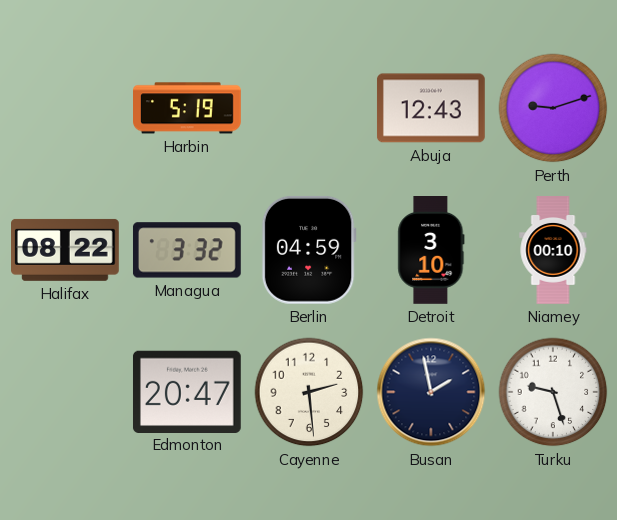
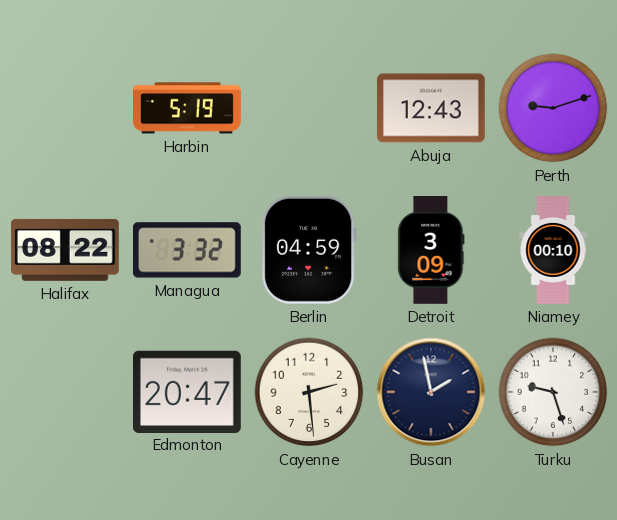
Detroit: 3:10 -> 3:09 (431, 251)
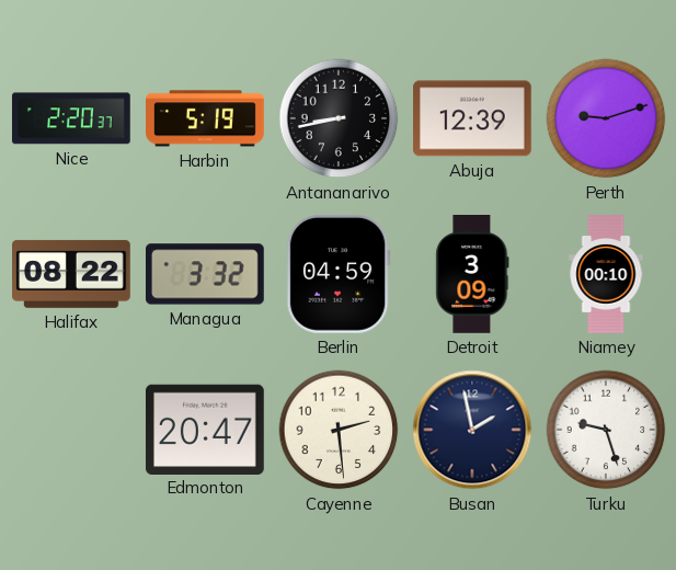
Nice: none -> 2:20 (71, 118)
Antananarivo: none -> 8:43 (339, 118)
Abuja: 12:43 -> 12:39 (472, 118)
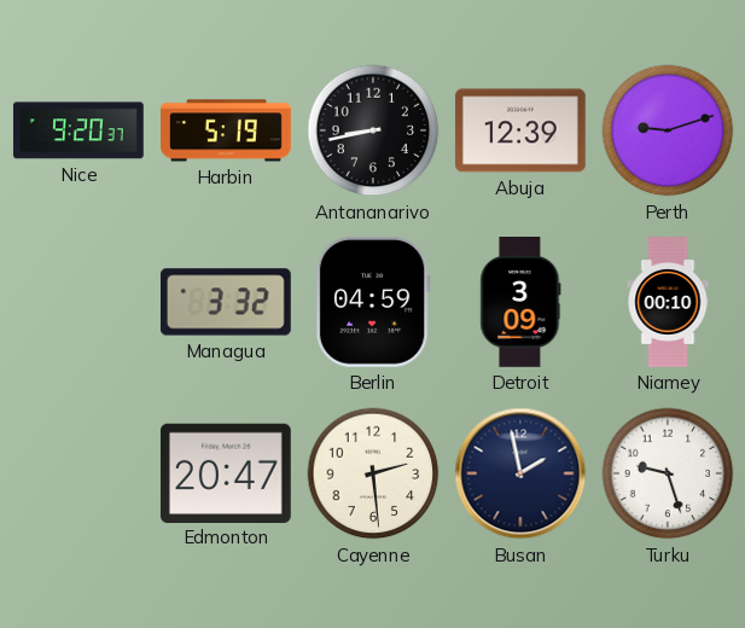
Nice: 2:20 -> 9:20 (78, 130)
Halifax: 08:22 -> none (72, 274)
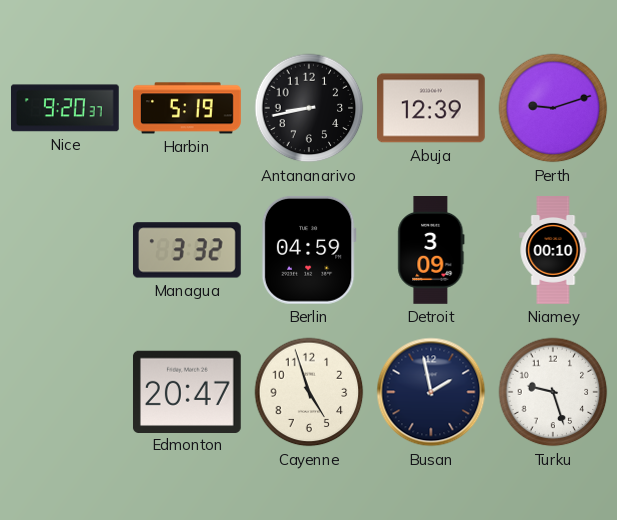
Cayenne: 2:29 -> 4:57 (309, 392)
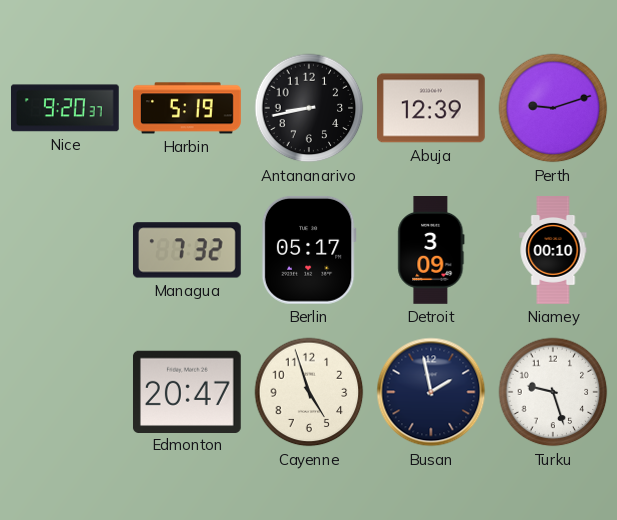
Managua: 3:32 -> 7:32 (187, 250)
Berlin: 04:59 -> 05:17 (309, 250)
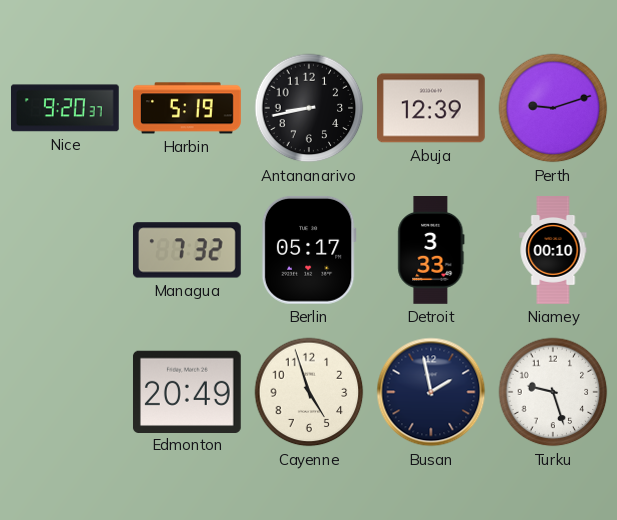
Detroit: 3:09 -> 3:33 (431, 251)
Edmonton: 20:47 -> 20:49 (187, 391)
